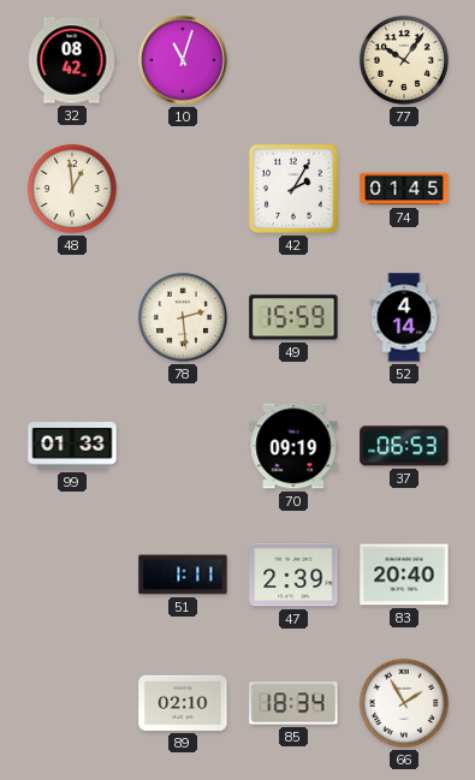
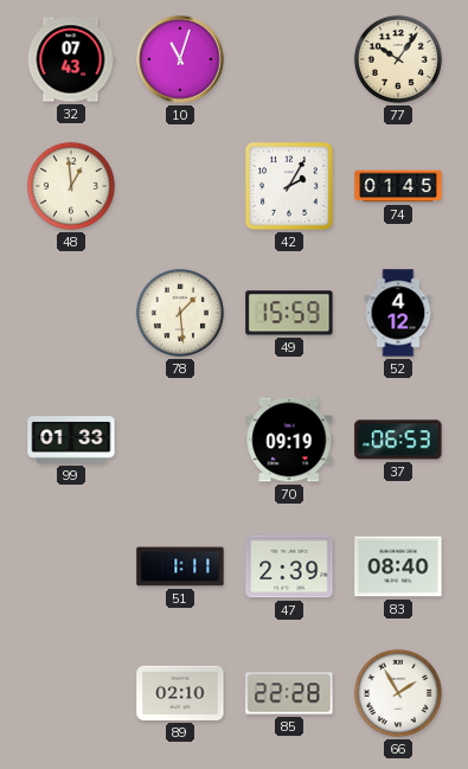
32: 08:42 -> 07:43 (71, 59)
78: 2:29 -> 1:29 (180, 313)
52: 4:14 -> 4:12 (398, 313)
83: 20:40 -> 08:40 (398, 566)
85: 18:34 -> 22:28 (289, 693)
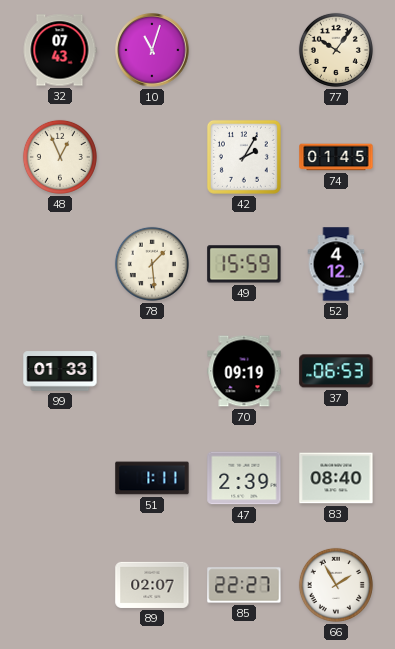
48: 12:59 -> 12:56 (60, 157)
89: 02:10 -> 02:07 (152, 585)
85: 22:28 -> 22:27 (244, 585)
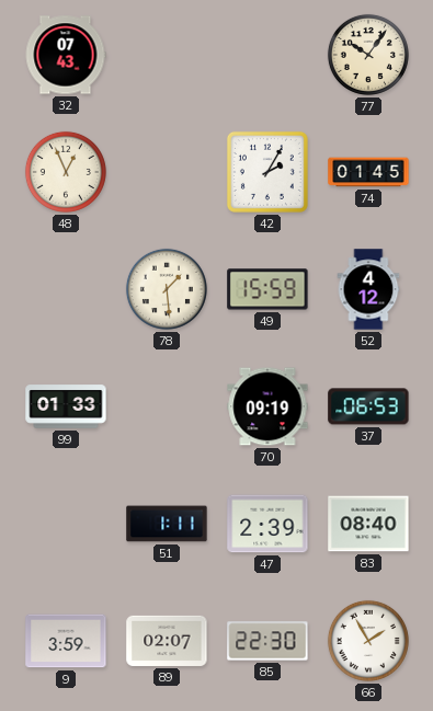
10: 11:03 -> none (152, 50)
9: none -> 3:59 (66, 641)
85: 22:27 -> 22:30 (267, 641)
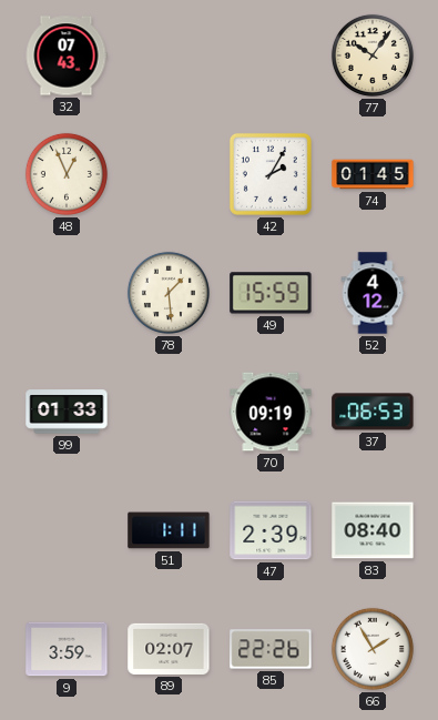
85: 22:30 -> 22:26 (271, 649)
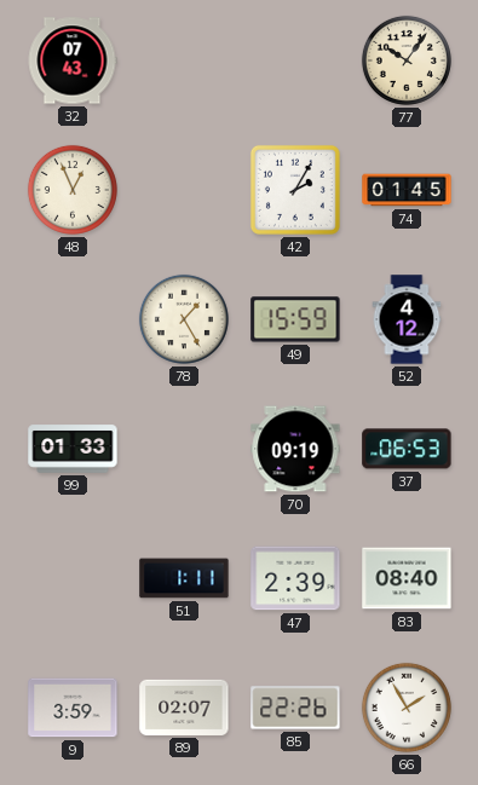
78: 1:29 -> 1:25 (184, 319)
